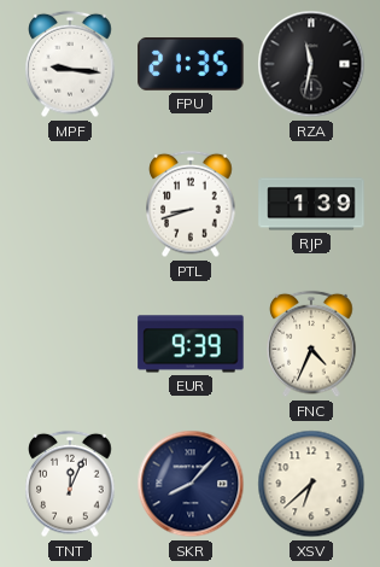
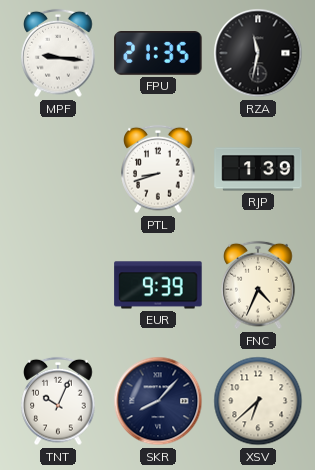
TNT: 12:04 -> 10:04 (58, 401)
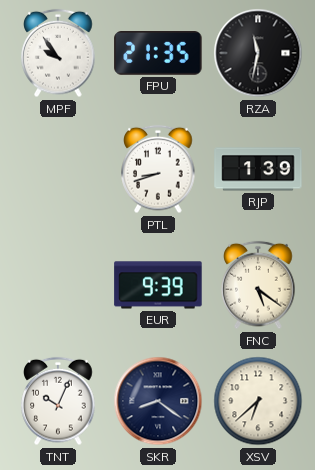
MPF: 9:16 -> 9:54 (58, 53)
FNC: 4:34 -> 5:21 (258, 285)
SKR: 8:07 -> 8:21 (158, 401)
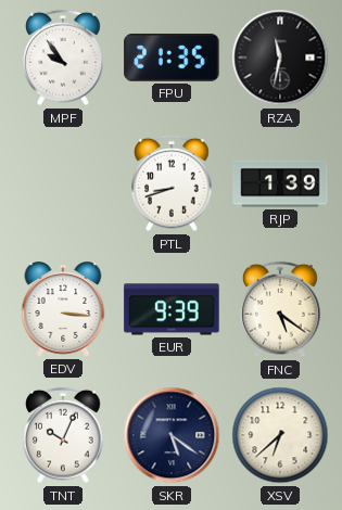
EDV: none -> 3:16 (63, 309)
SKR: 8:21 -> 5:21 (172, 435)
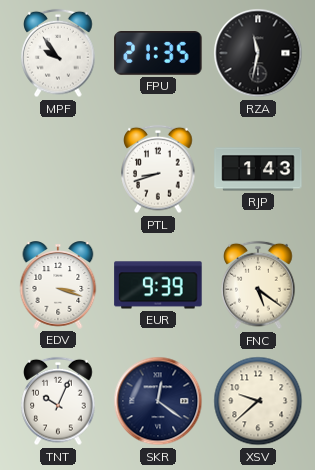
RJP: 1:39 -> 1:43 (258, 169)
EDV: 3:16 -> 3:18 (58, 285)
SKR: 5:21 -> 12:21 (158, 401)
XSV: 6:38 -> 9:38 (258, 401)
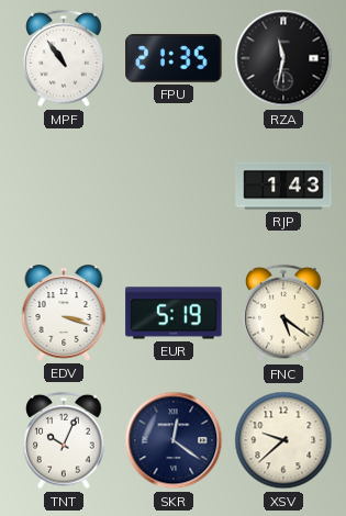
MPF: 9:54 -> 10:54 (64, 58)
PTL: 8:42 -> none (158, 169)
EUR: 9:39 -> 5:19 (174, 313)
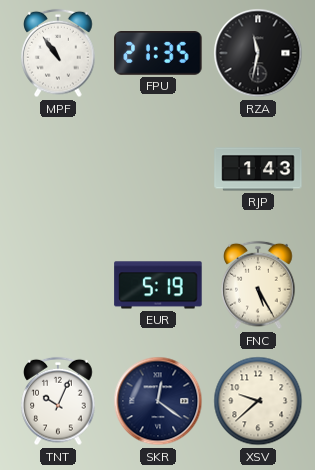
EDV: 3:18 -> none (64, 313)
FNC: 5:21 -> 5:25 (258, 285)
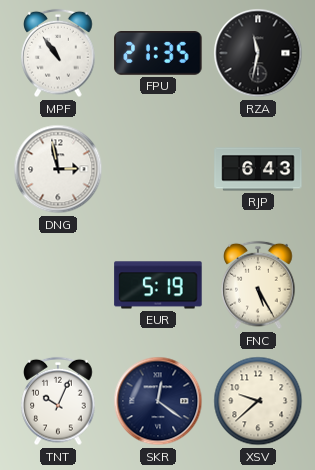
DNG: none -> 2:58 (58, 169)
RJP: 1:43 -> 6:43 (258, 169)
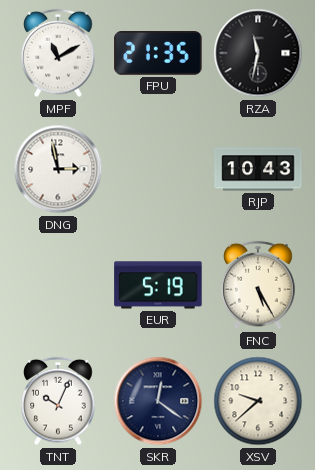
MPF: 10:54 -> 11:10 (58, 53)
RJP: 6:43 -> 10:43 (258, 169)
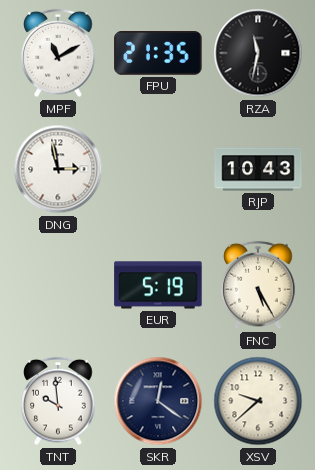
TNT: 10:04 -> 9:59 (58, 401)
